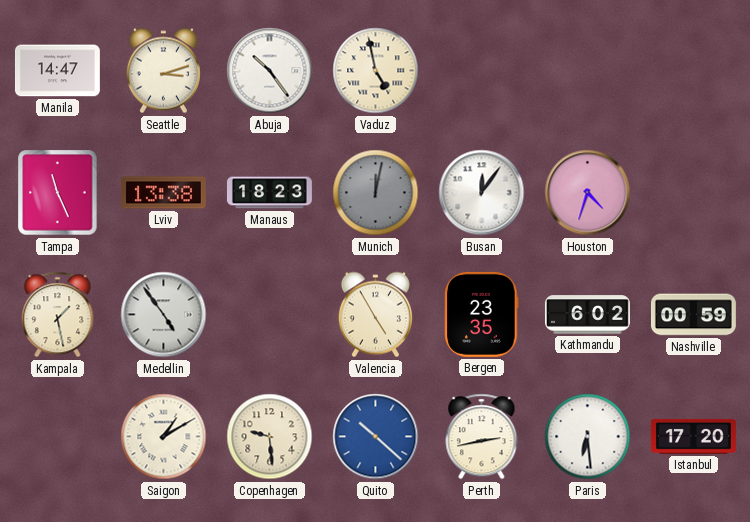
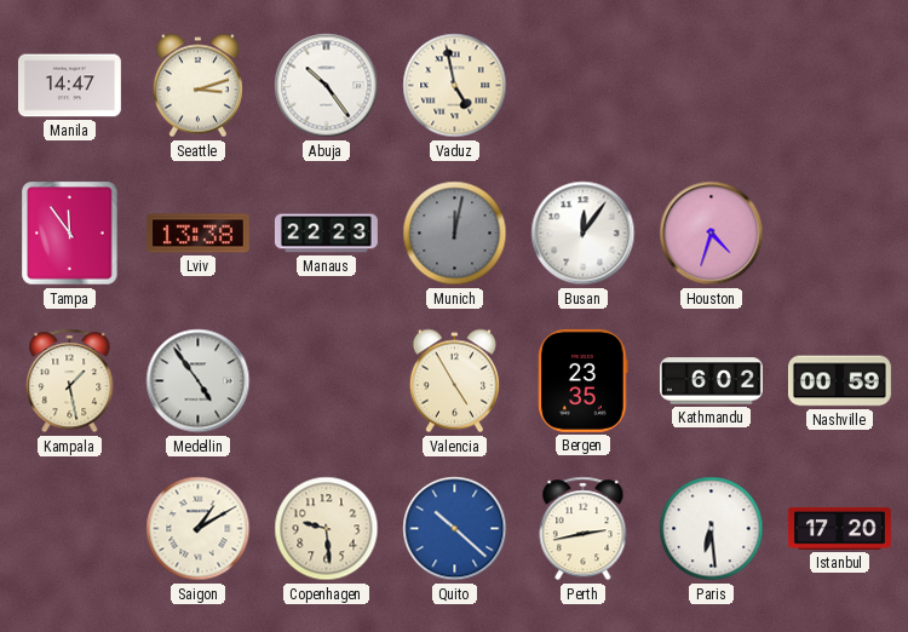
Tampa: 11:26 -> 11:54 (70, 234)
Manaus: 18:23 -> 22:23 (326, 234)
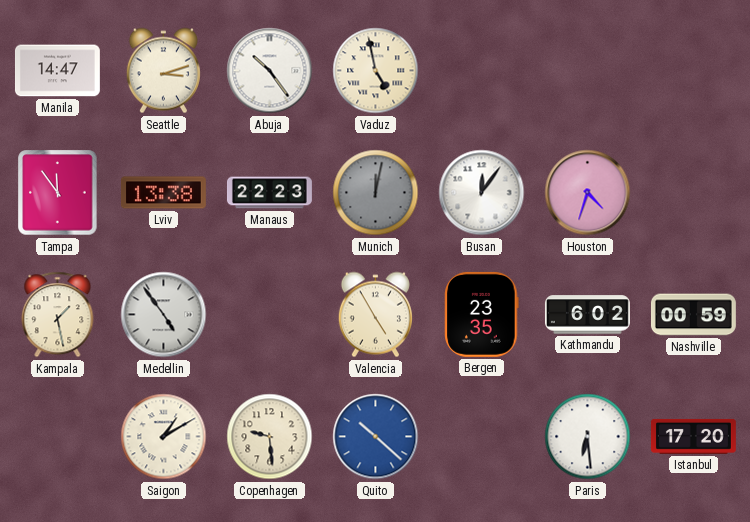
Perth: 2:43 -> none (584, 529)
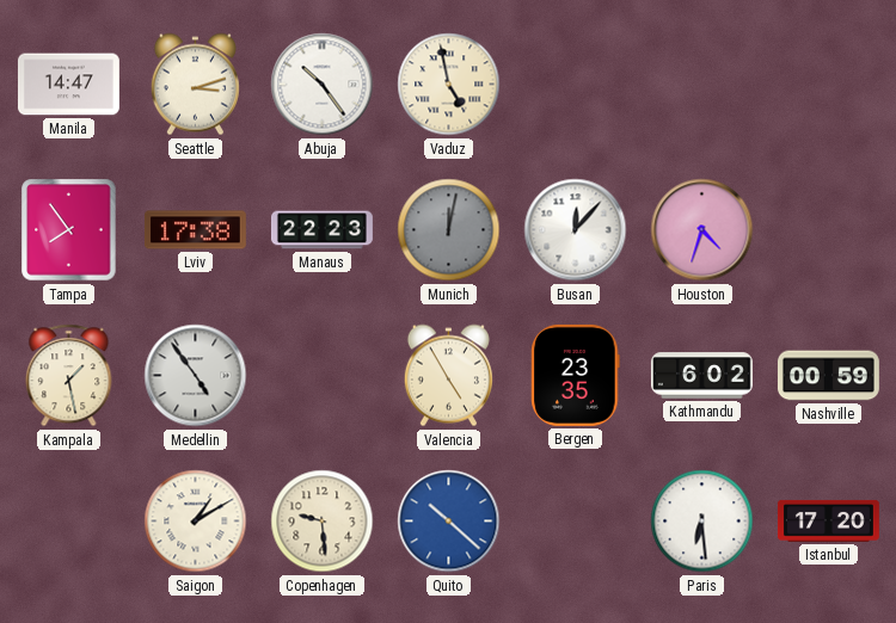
Tampa: 11:54 -> 7:54 (69, 230)
Lviv: 13:38 -> 17:38 (195, 230)
Busan: 12:06 -> 12:07 (576, 230)
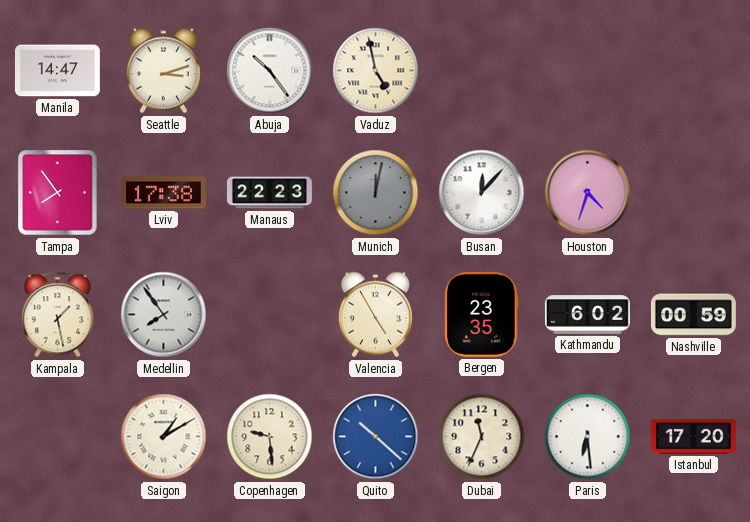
Medellin: 4:54 -> 7:54 (164, 315)
Dubai: none -> 11:34 (482, 437)
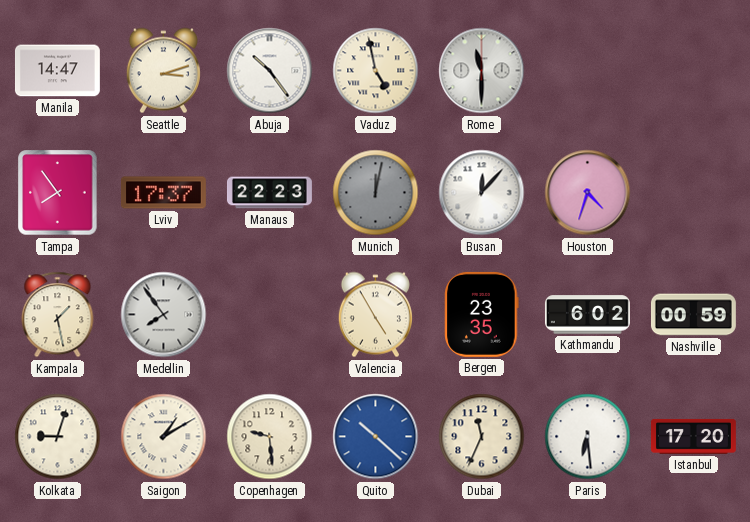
Rome: none -> 11:30 (482, 71)
Lviv: 17:38 -> 17:37 (163, 193)
Kolkata: none -> 9:03 (58, 437)
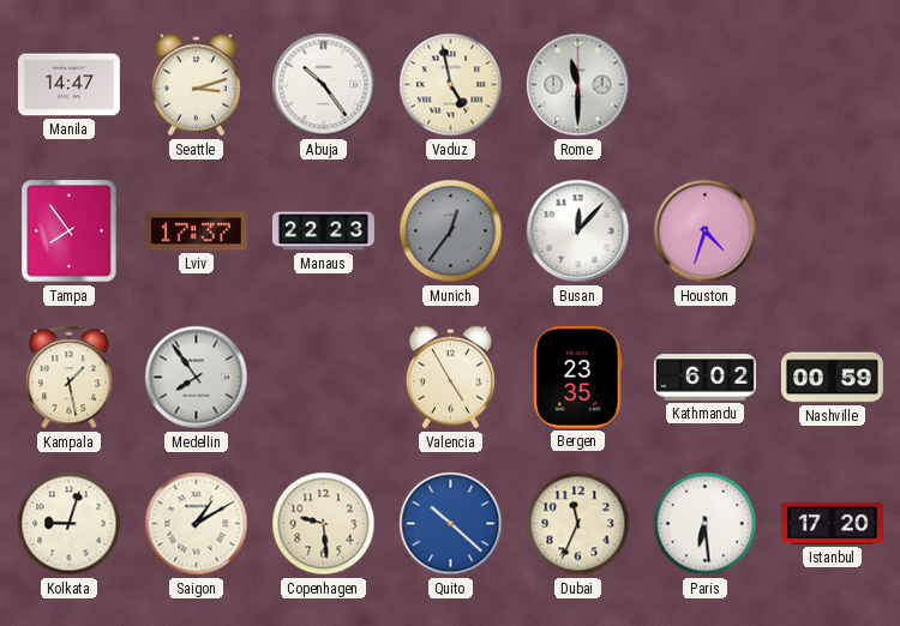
Munich: 12:02 -> 12:36 (451, 231)
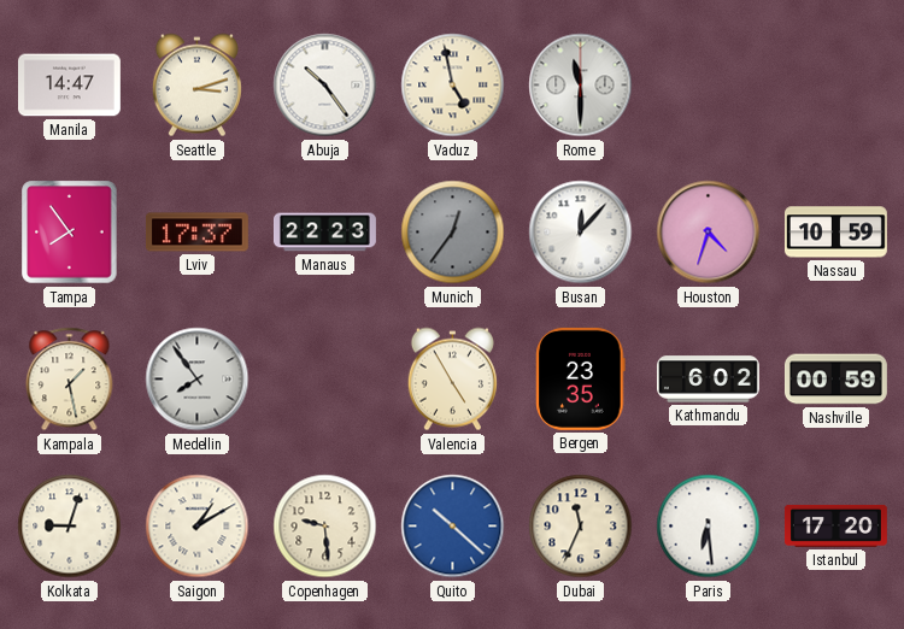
Nassau: none -> 10:59 (835, 233)
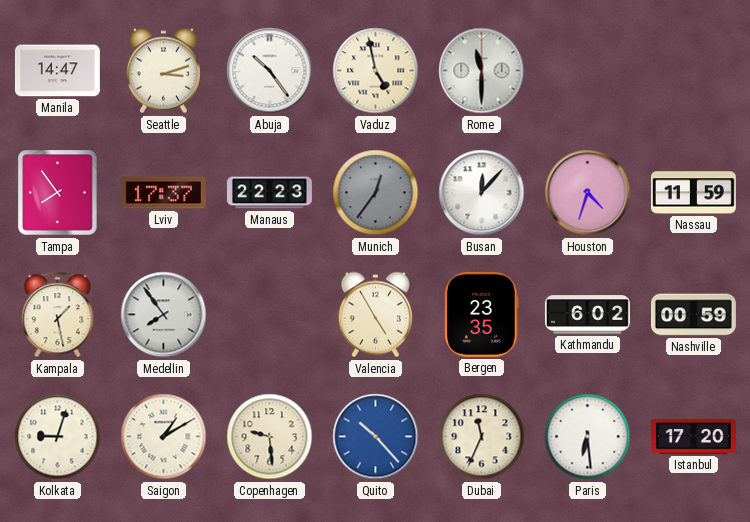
Nassau: 10:59 -> 11:59 (693, 193)
Quito: 10:22 -> 10:23 (376, 437)
